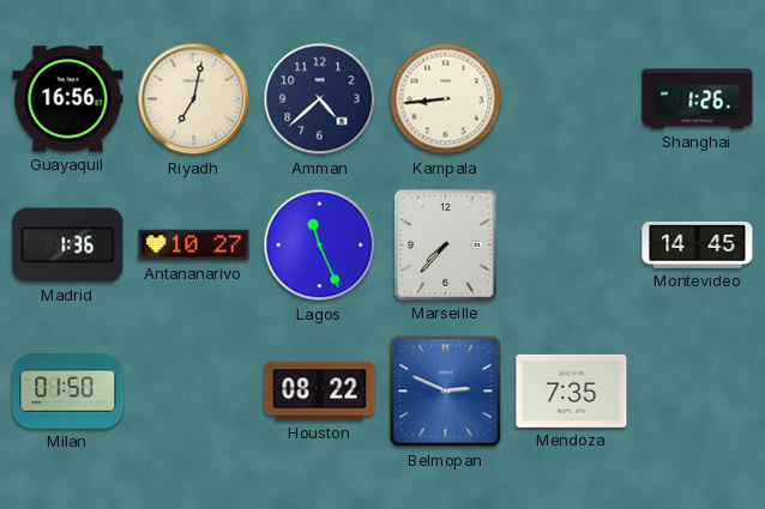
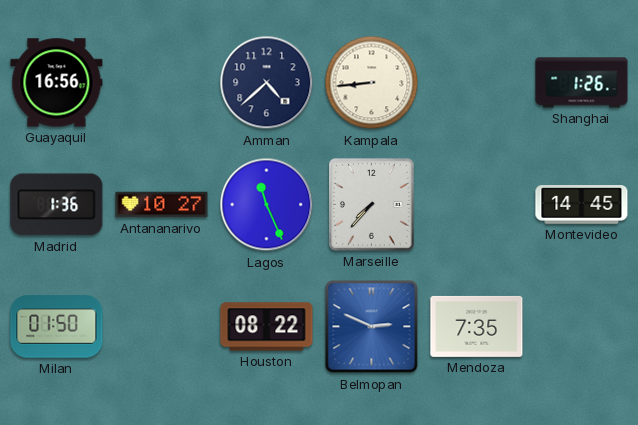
Riyadh: 7:02 -> none (194, 99)
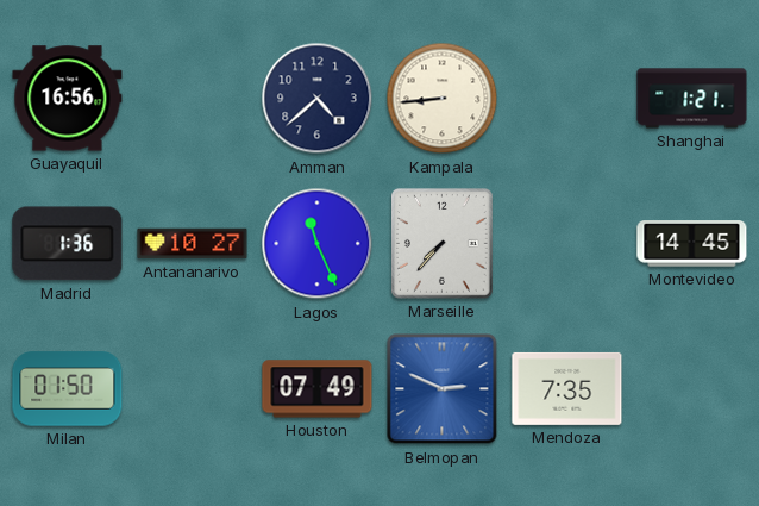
Shanghai: 1:26 -> 1:21 (692, 99)
Houston: 08:22 -> 07:49 (318, 389)
